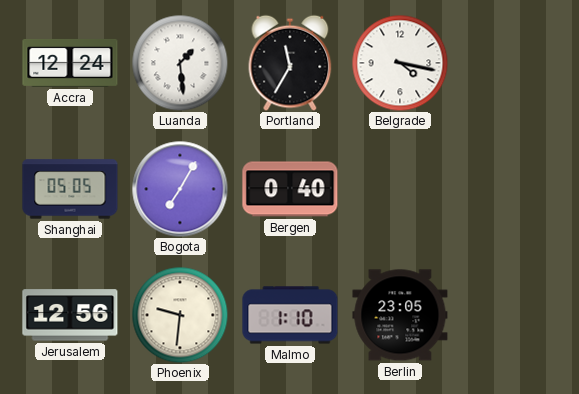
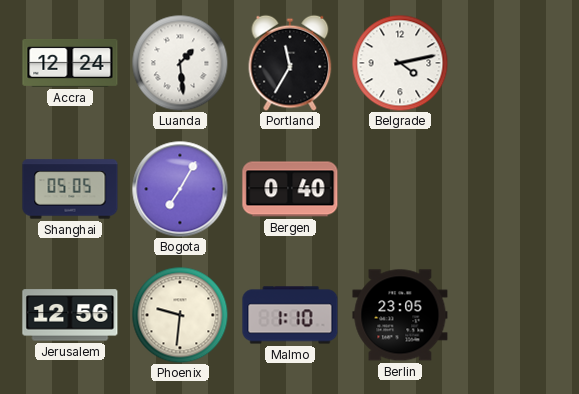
Belgrade: 4:17 -> 4:13 (400, 63)
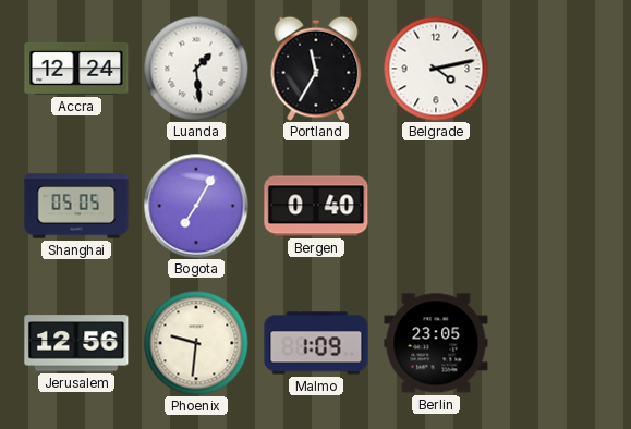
Malmo: 1:10 -> 1:09 (316, 343)
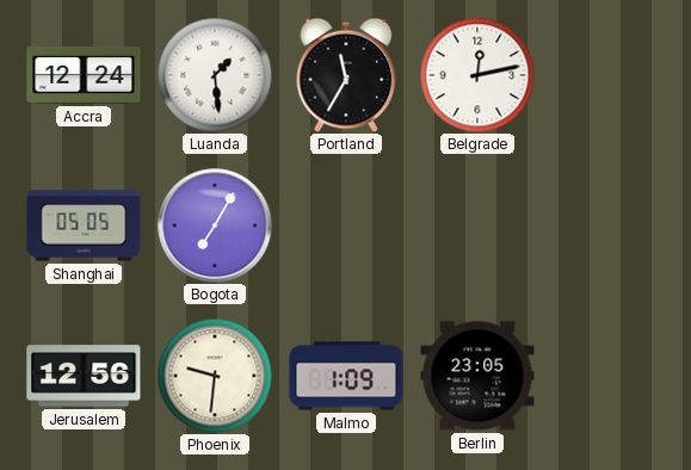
Belgrade: 4:13 -> 12:13 (477, 75)
Bergen: 0:40 -> none (316, 206)
